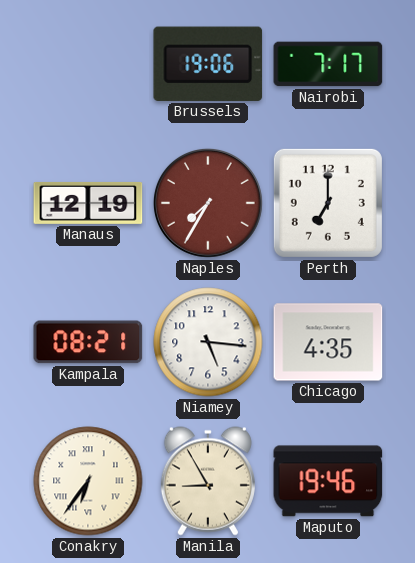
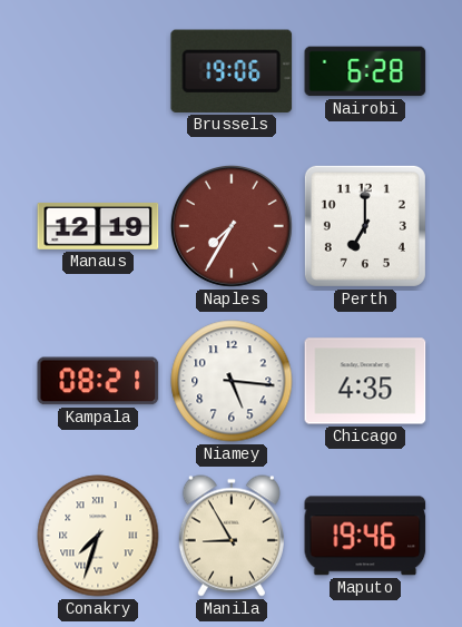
Nairobi: 7:17 -> 6:28 (365, 71)
Conakry: 6:36 -> 7:33 (98, 536)
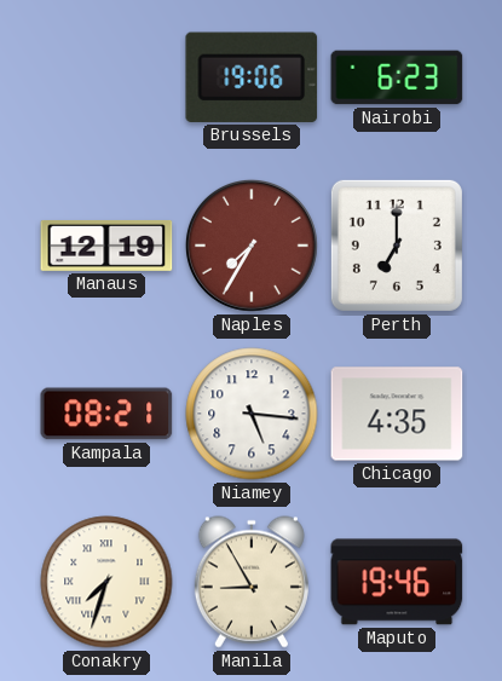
Nairobi: 6:28 -> 6:23 (397, 77)
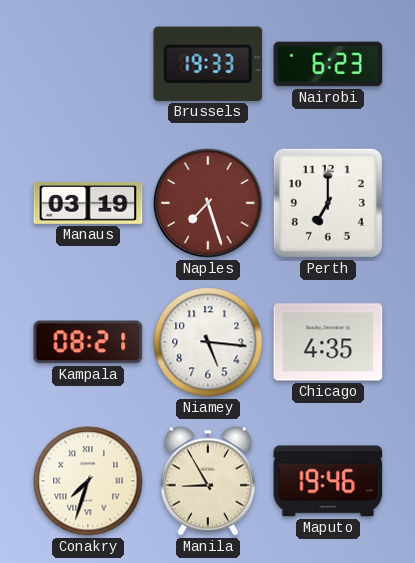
Brussels: 19:06 -> 19:33 (208, 64)
Manaus: 12:19 -> 03:19 (88, 203)
Naples: 7:35 -> 7:27 (208, 203)
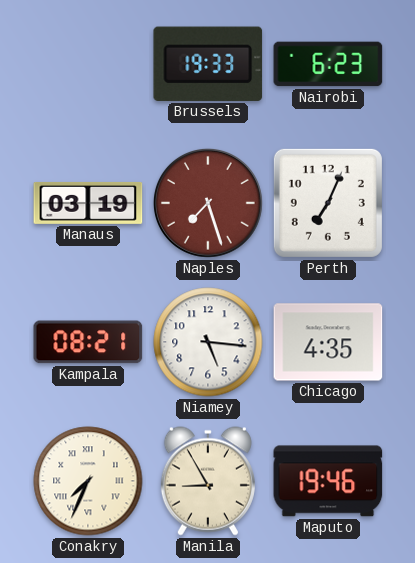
Perth: 7:00 -> 7:04 (328, 203)
Conakry: 7:33 -> 7:34 (88, 481)
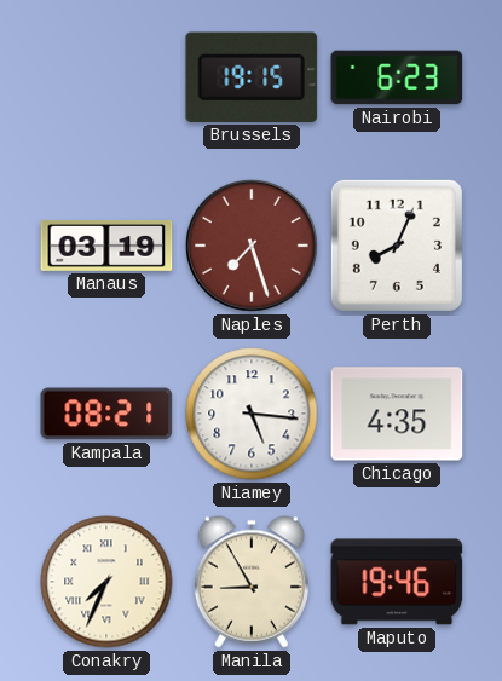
Brussels: 19:33 -> 19:15 (252, 77)
Perth: 7:04 -> 8:04 (397, 246)
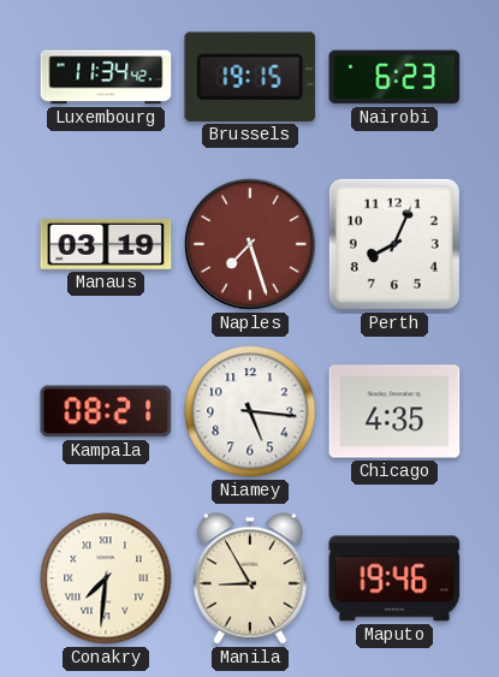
Luxembourg: none -> 11:34 (106, 77)
Conakry: 7:34 -> 7:31 (106, 578)
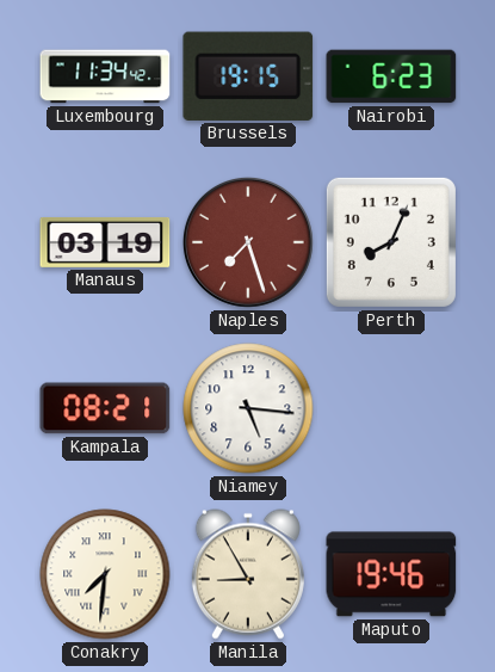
Chicago: 4:35 -> none (394, 411)
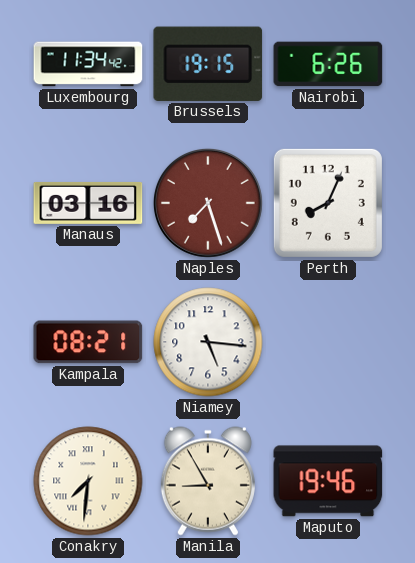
Nairobi: 6:23 -> 6:26 (328, 64)
Manaus: 03:19 -> 03:16 (88, 203)
